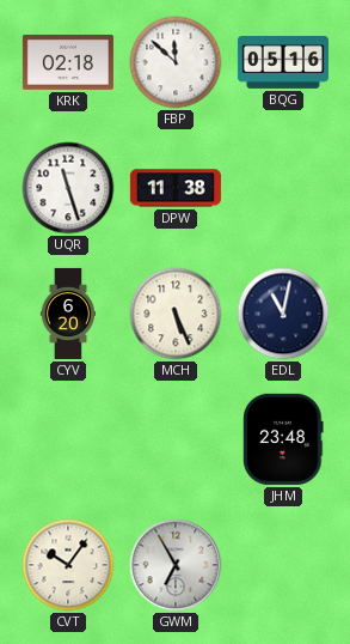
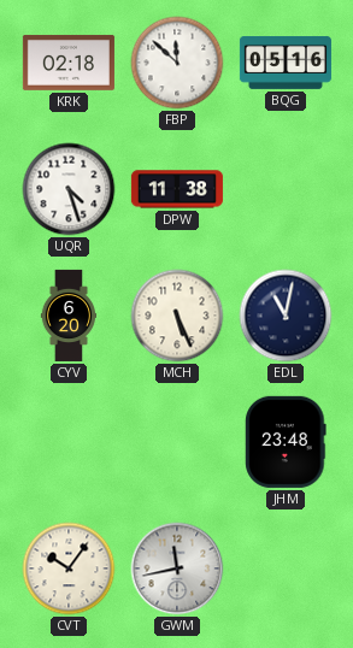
UQR: 11:27 -> 4:27 (69, 189)
GWM: 6:55 -> 11:43 (177, 569)
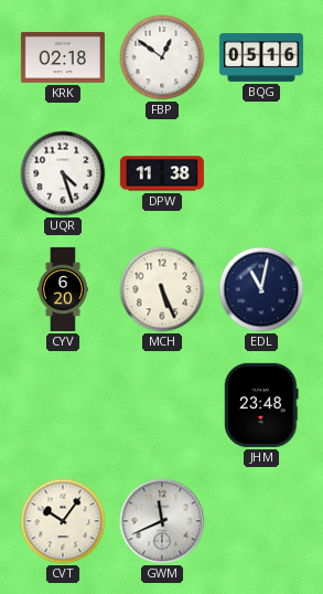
FBP: 11:52 -> 12:51 (162, 57)
GWM: 11:43 -> 11:41 (162, 521)
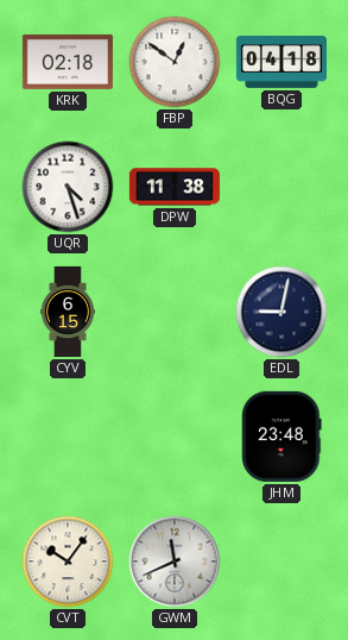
BQG: 05:16 -> 04:18 (281, 63)
CYV: 6:20 -> 6:15 (67, 312)
MCH: 5:26 -> none (162, 289)
EDL: 11:02 -> 9:02 (281, 312)
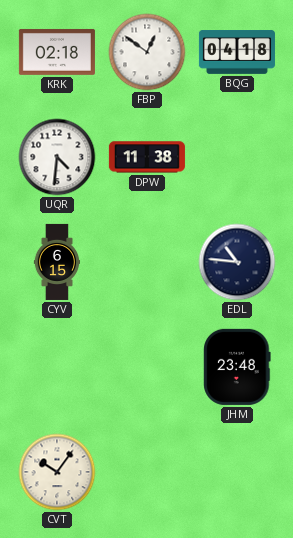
UQR: 4:27 -> 4:31 (57, 157)
EDL: 9:02 -> 10:46 (237, 262)
GWM: 11:41 -> none (175, 561)
